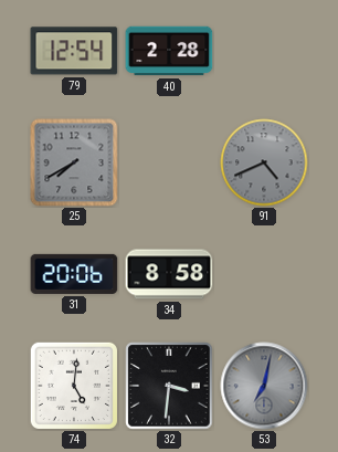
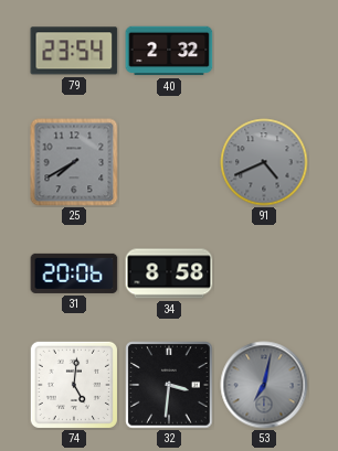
79: 12:54 -> 23:54 (74, 51)
40: 2:28 -> 2:32 (169, 51)
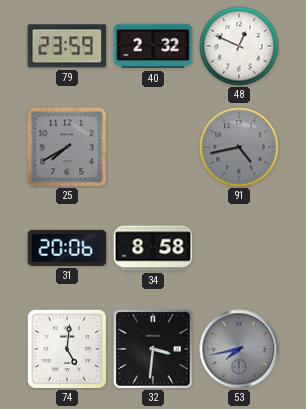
79: 23:54 -> 23:59 (67, 46)
48: none -> 12:49 (239, 46)
91: 4:41 -> 4:43 (239, 147)
53: 7:02 -> 7:43 (239, 349)
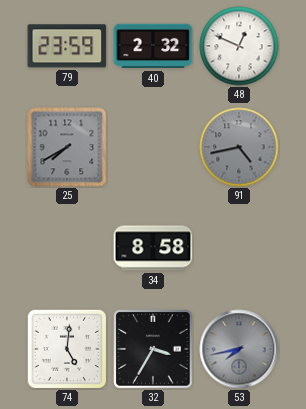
31: 20:06 -> none (67, 248)
32: 3:31 -> 3:35 (153, 349)
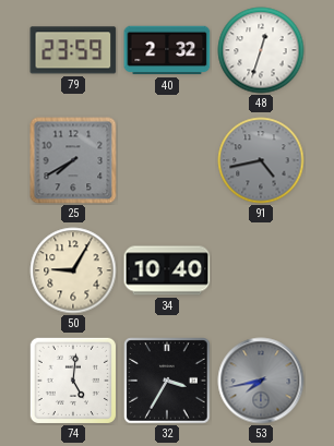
48: 12:49 -> 12:33 (261, 50)
50: none -> 9:05 (73, 270)
34: 8:58 -> 10:40 (167, 270)
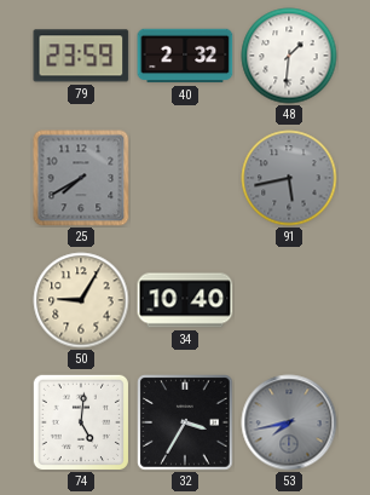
48: 12:33 -> 1:31 (289, 56)
91: 4:43 -> 5:43 (289, 178)
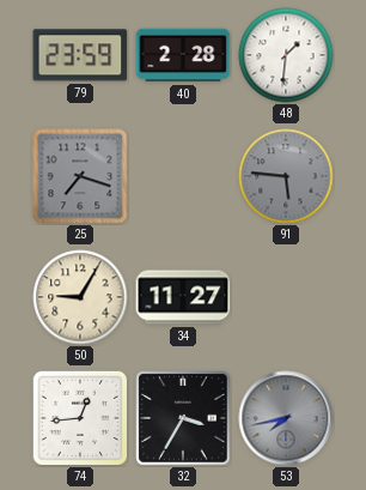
40: 2:32 -> 2:28 (183, 55)
25: 7:40 -> 7:18 (80, 176)
91: 5:43 -> 5:46 (286, 176)
34: 10:40 -> 11:27 (183, 297)
74: 5:01 -> 12:44 (80, 418)
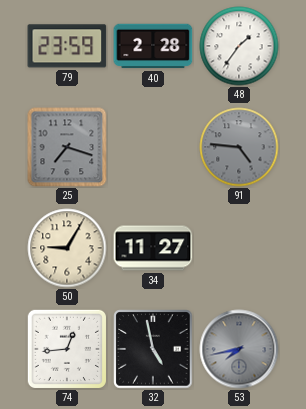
48: 1:31 -> 1:36 (239, 46)
91: 5:46 -> 4:46 (239, 147)
32: 3:35 -> 4:58 (153, 349)
